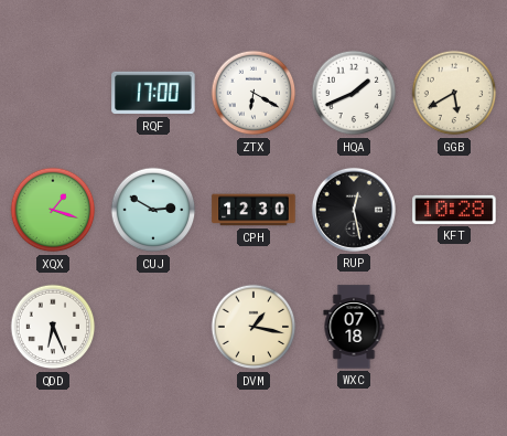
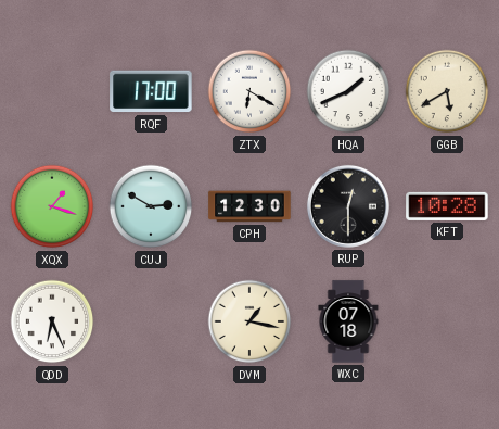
RUP: 12:28 -> 12:30 (348, 206)
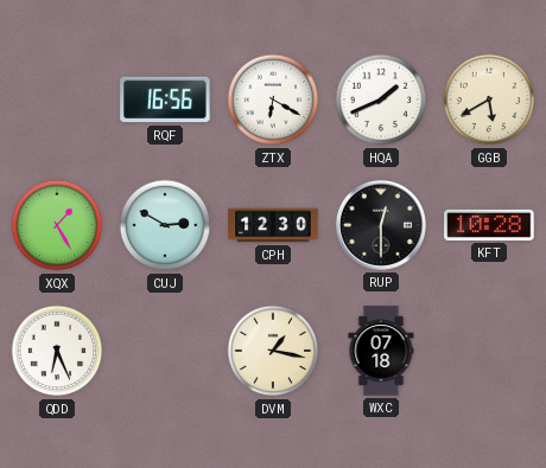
RQF: 17:00 -> 16:56 (165, 100)
XQX: 1:18 -> 1:25 (57, 225)
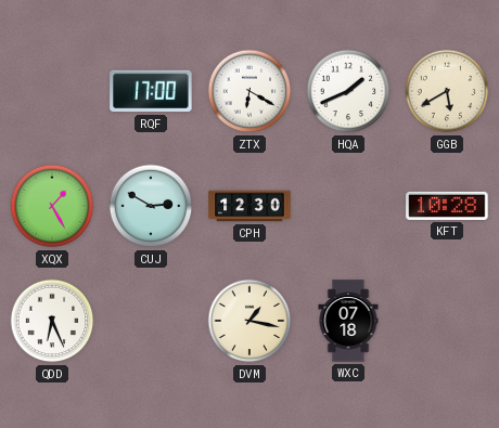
RQF: 16:56 -> 17:00 (151, 91)
RUP: 12:30 -> none (381, 225)
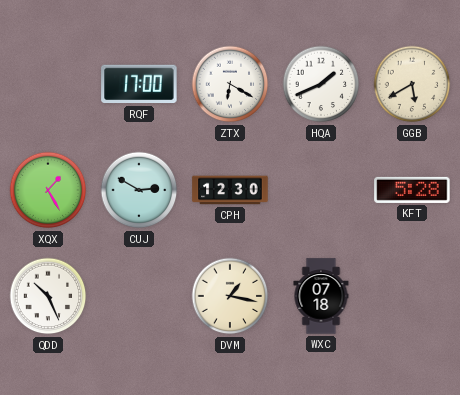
KFT: 10:28 -> 5:28 (412, 190)
QDD: 6:26 -> 10:26 (48, 296)
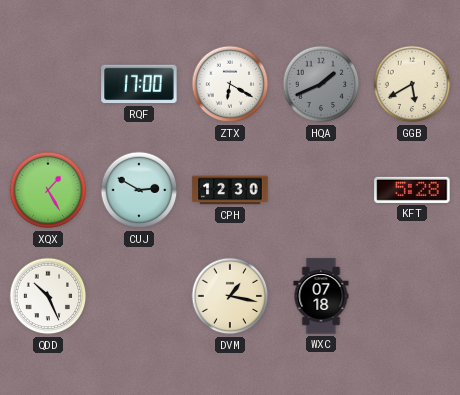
HQA dial: white -> grey (321, 84)
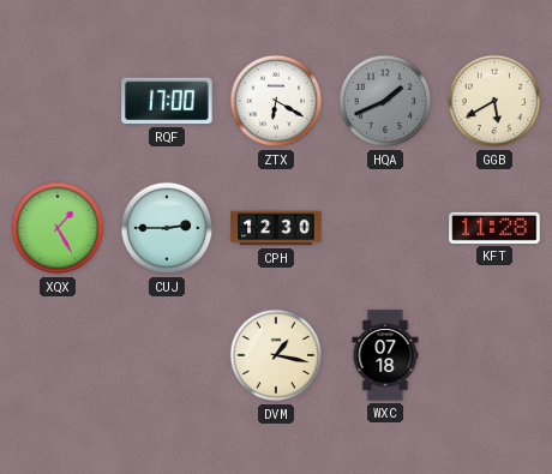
CUJ: 2:50 -> 2:45 (167, 228)
KFT: 5:28 -> 11:28 (494, 228)
QDD: 10:26 -> none (48, 296)
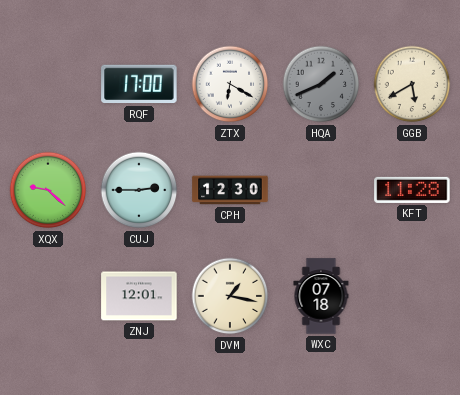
XQX: 1:25 -> 9:22 (48, 190)
ZNJ: none -> 12:01 (139, 296)
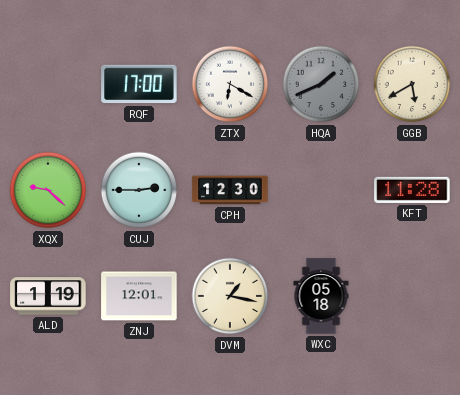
ALD: none -> 1:19 (48, 296)
WXC: 07:18 -> 05:18 (321, 296)
